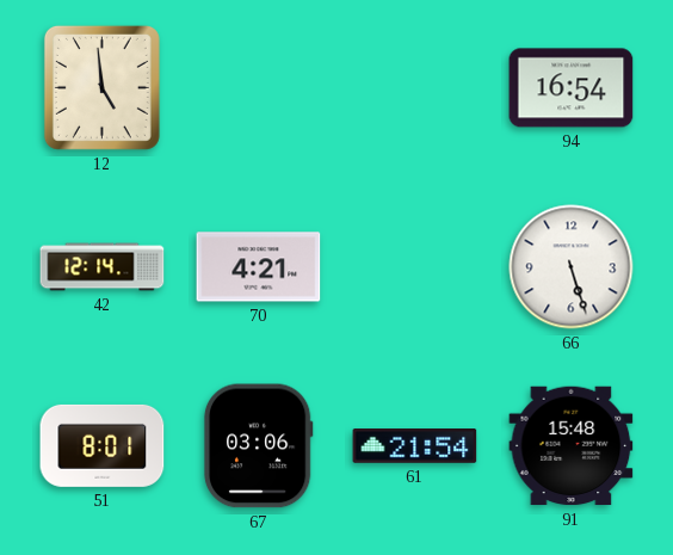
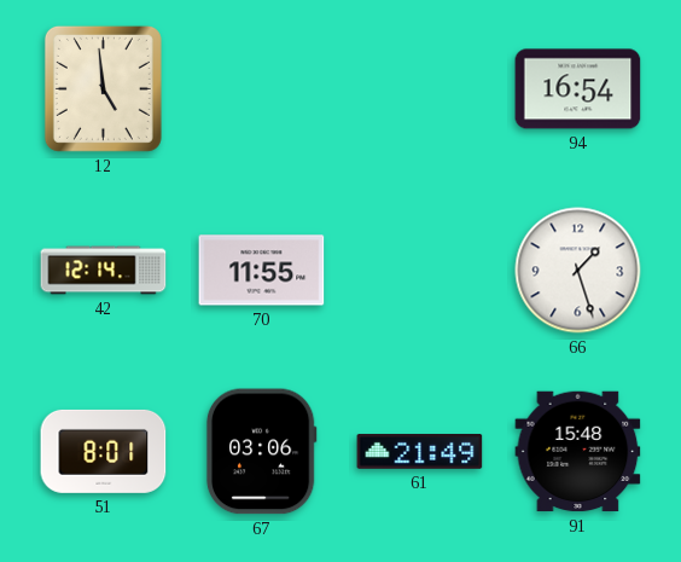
70: 4:21 -> 11:55 (262, 271)
66: 5:27 -> 1:27 (578, 271)
61: 21:54 -> 21:49 (420, 452)
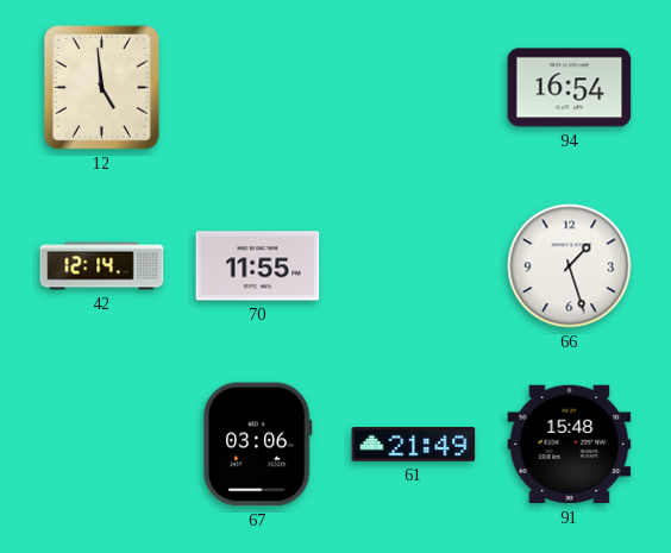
51: 8:01 -> none (104, 451)
